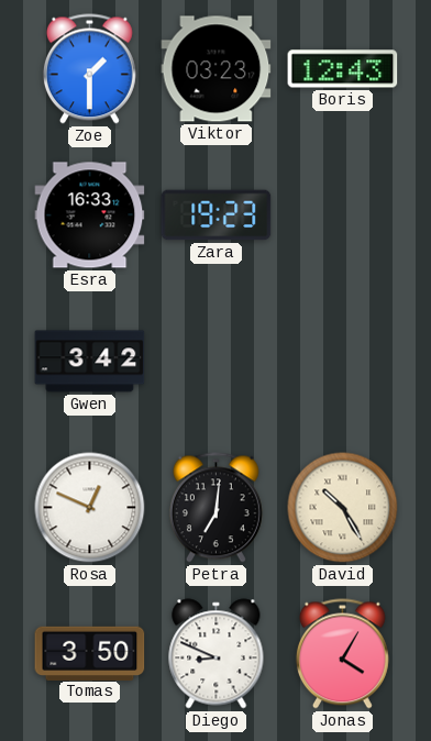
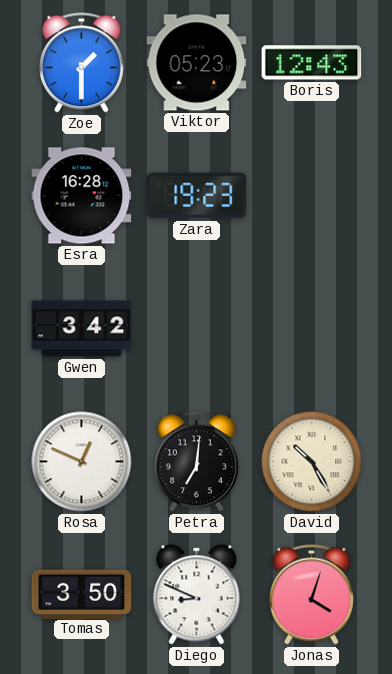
Viktor: 03:23 -> 05:23 (197, 63)
Esra: 16:33 -> 16:28 (82, 196)
Jonas: 4:05 -> 4:03 (311, 595)
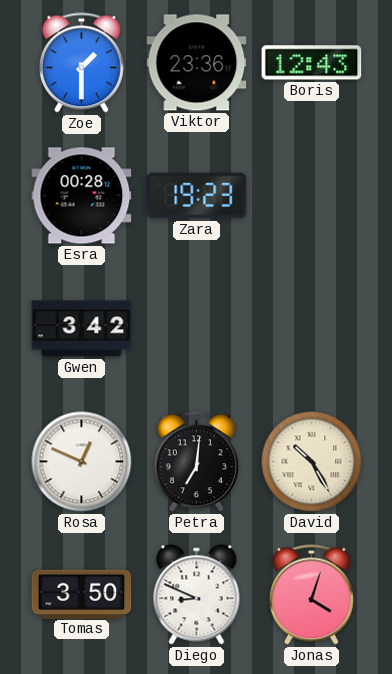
Viktor: 05:23 -> 23:36 (197, 63)
Esra: 16:28 -> 00:28 (82, 196)
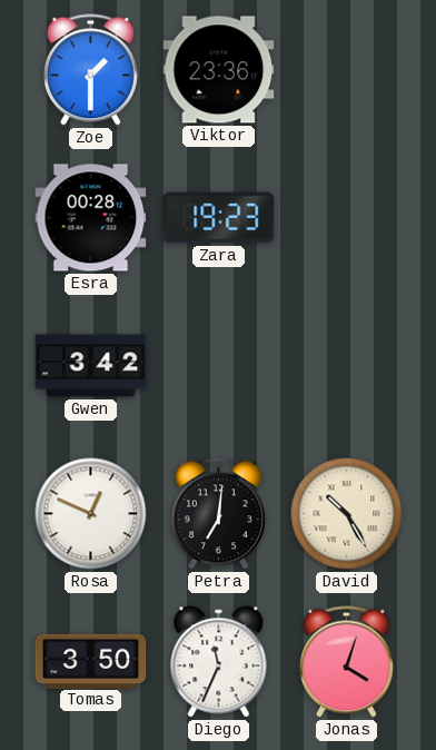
Boris: 12:43 -> none (312, 63)
Diego: 8:49 -> 11:34 (219, 662)
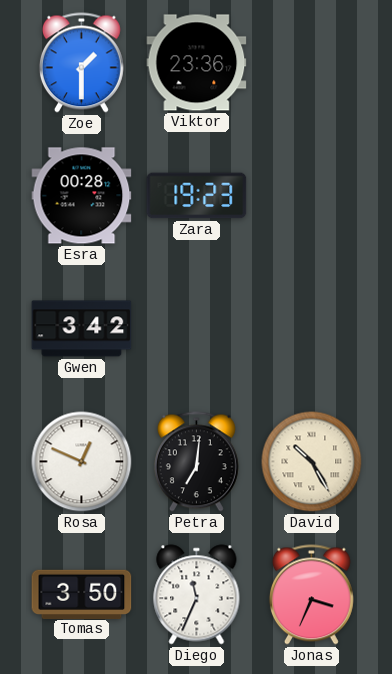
Jonas: 4:03 -> 3:34 (311, 595)
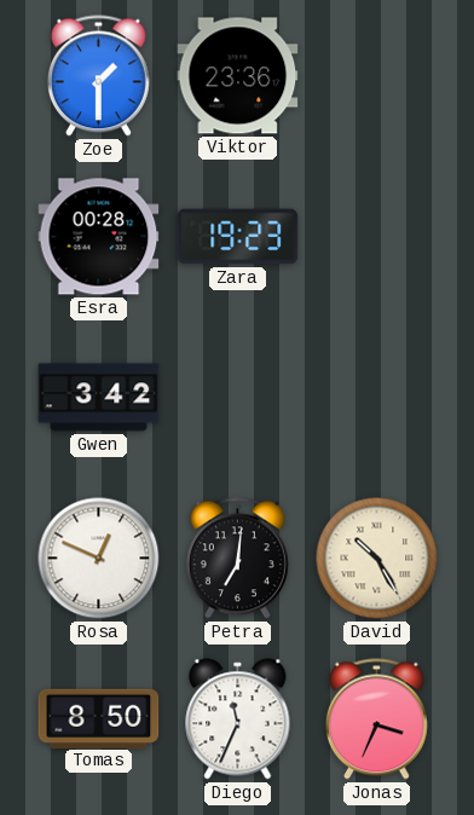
Tomas: 3:50 -> 8:50 (99, 718)
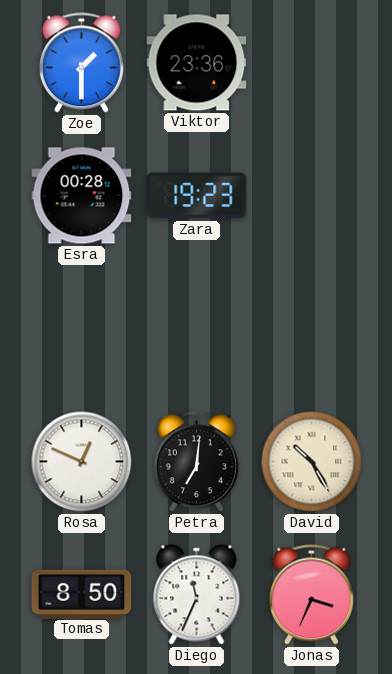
Gwen: 3:42 -> none (99, 398)
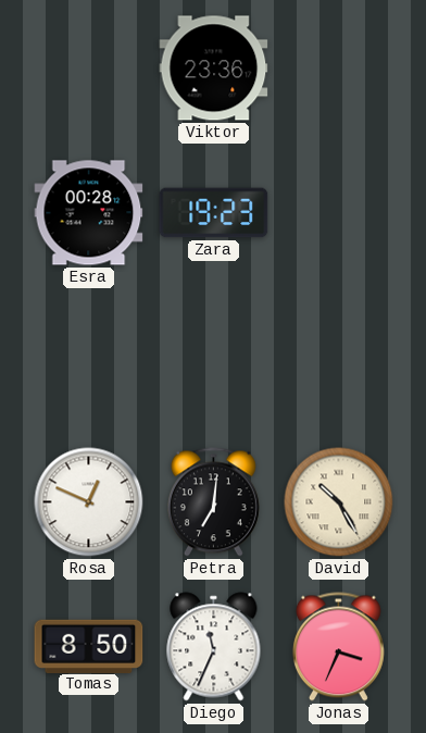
Zoe: 1:30 -> none (81, 63)
